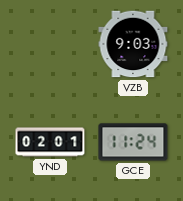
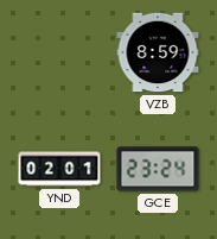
VZB: 9:03 -> 8:59 (158, 52)
GCE: 11:24 -> 23:24 (158, 169)
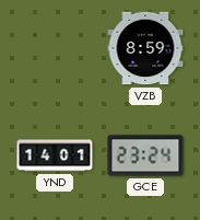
YND: 02:01 -> 14:01 (55, 155)
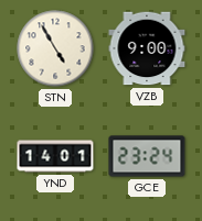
STN: none -> 4:55 (55, 48)
VZB: 8:59 -> 9:00 (147, 48)
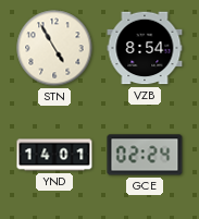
VZB: 9:00 -> 8:54 (145, 48)
GCE: 23:24 -> 02:24 (145, 155)
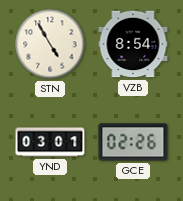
YND: 14:01 -> 03:01 (50, 142)
GCE: 02:24 -> 02:26 (133, 142)
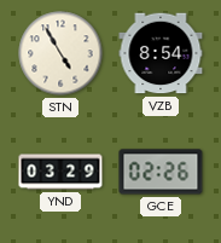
YND: 03:01 -> 03:29 (60, 172)
